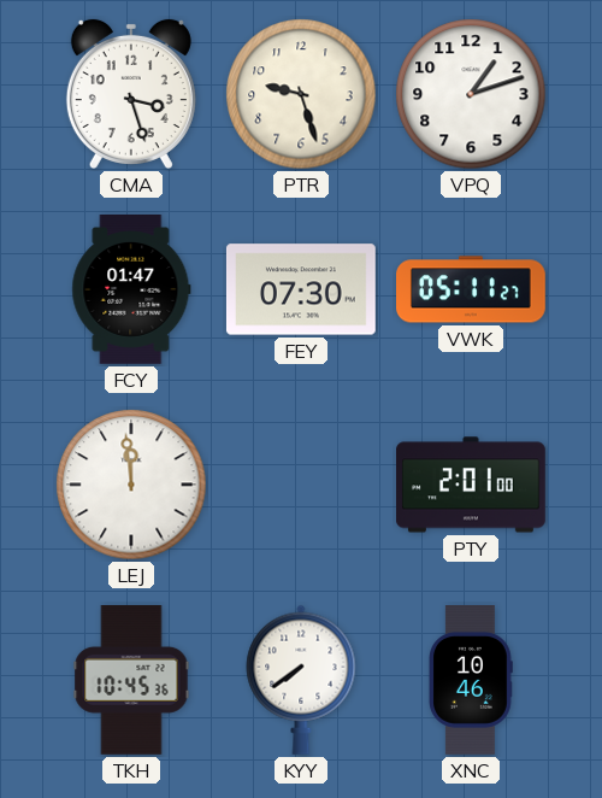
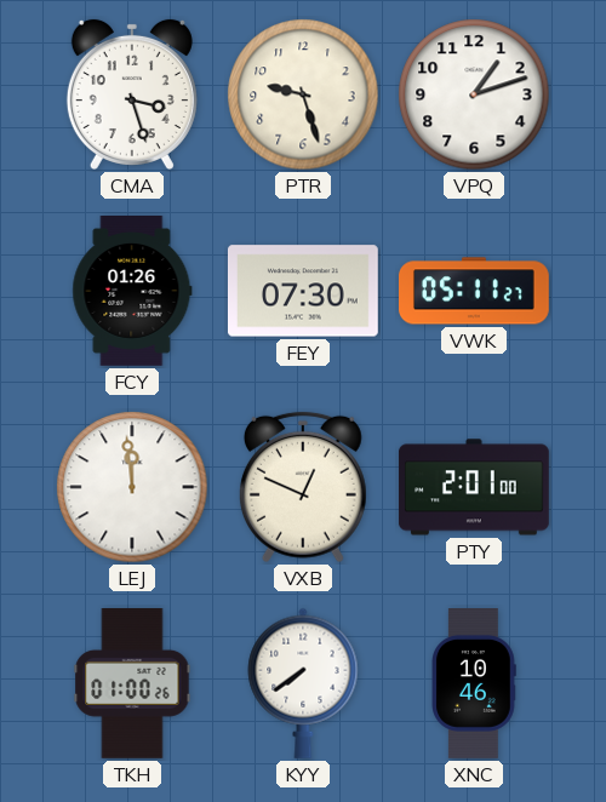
FCY: 01:47 -> 01:26 (132, 292)
VXB: none -> 12:49 (303, 487)
TKH: 10:45 -> 01:00 (132, 683)
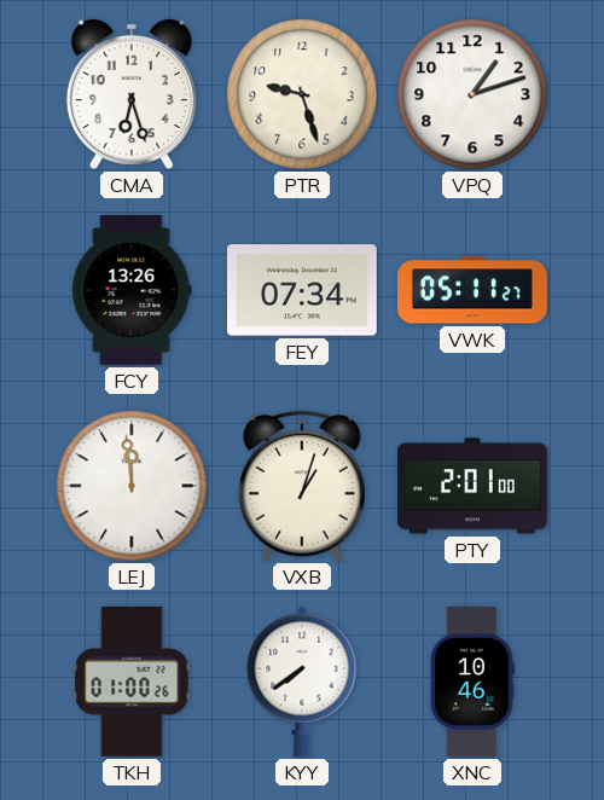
CMA: 3:27 -> 6:27 (132, 94)
FCY: 01:26 -> 13:26 (132, 291)
FEY: 07:30 -> 07:34 (302, 290)
VXB: 12:49 -> 1:03 (302, 486)
